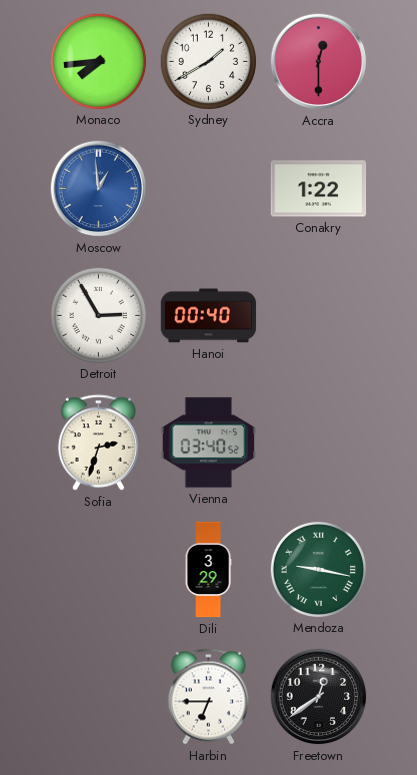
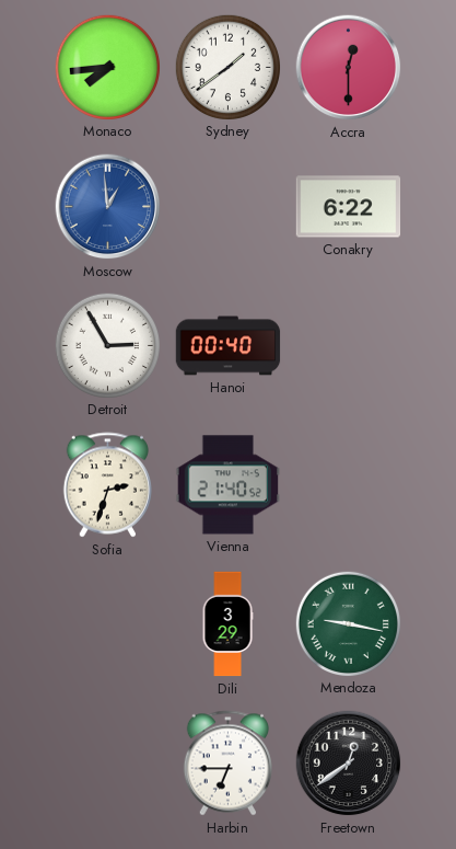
Sydney: 1:40 -> 1:39 (227, 67)
Conakry: 1:22 -> 6:22 (349, 207)
Vienna: 03:40 -> 21:40 (229, 485)
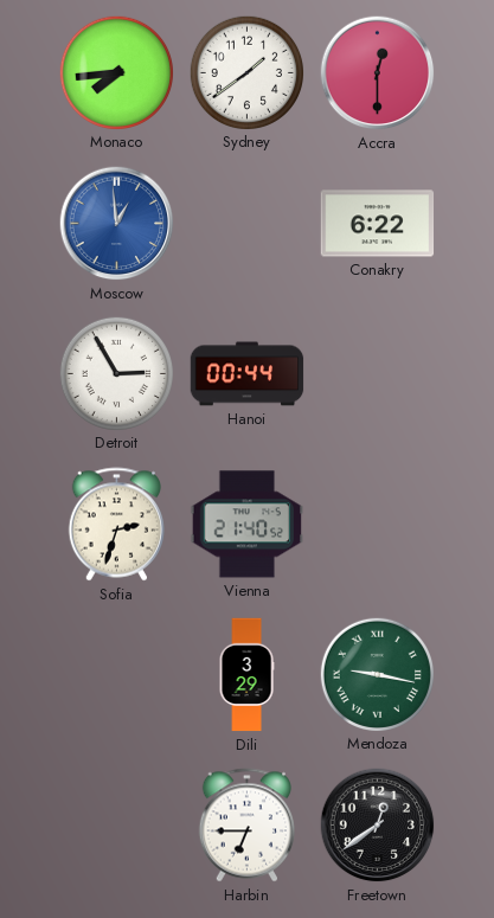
Hanoi: 00:40 -> 00:44 (248, 374)
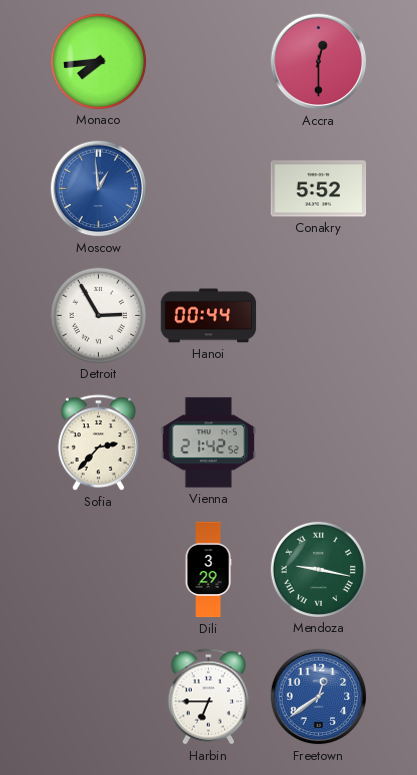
Sydney: 1:39 -> none (246, 72)
Conakry: 6:22 -> 5:52 (319, 189)
Sofia: 2:33 -> 2:37 (98, 443)
Vienna: 21:40 -> 21:42 (209, 443)
Freetown dial: black -> blue (319, 697)
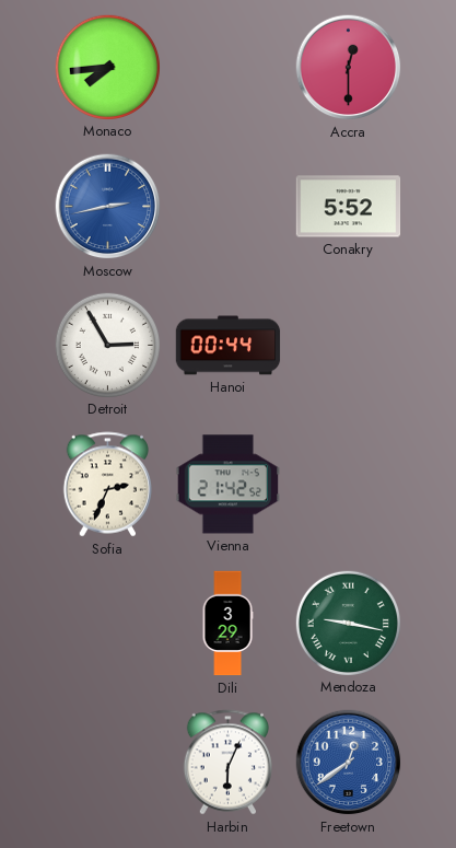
Moscow: 12:59 -> 2:43 (108, 207)
Sofia: 2:37 -> 2:34 (107, 485)
Harbin: 6:45 -> 6:04 (227, 763)
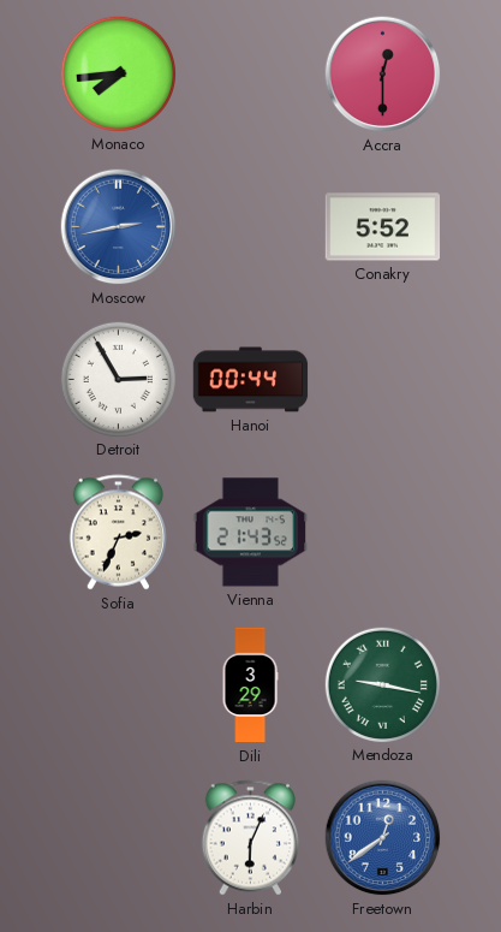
Vienna: 21:42 -> 21:43 (251, 533)
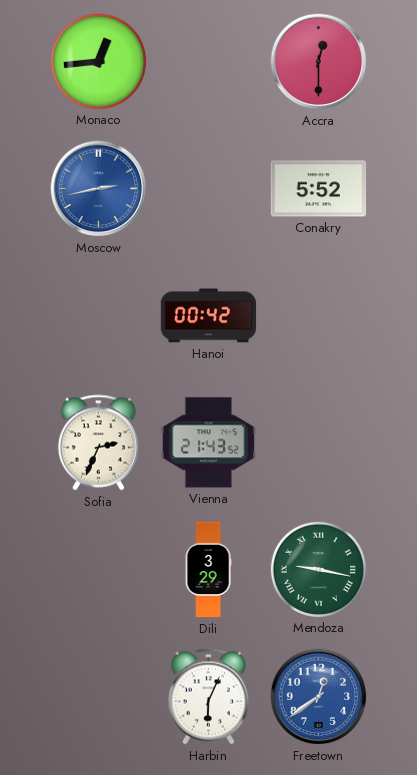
Monaco: 7:44 -> 12:44 (98, 61)
Detroit: 2:55 -> none (118, 379)
Hanoi: 00:44 -> 00:42 (209, 316)
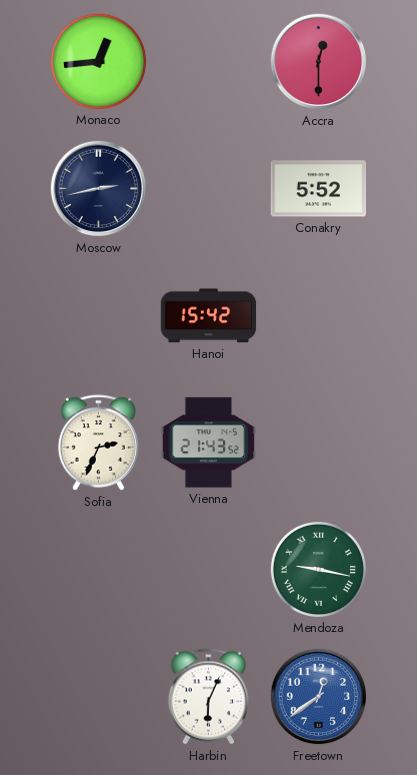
Moscow dial: blue -> navy (99, 189)
Hanoi: 00:42 -> 15:42 (209, 316)
Dili: 3:29 -> none (208, 570)
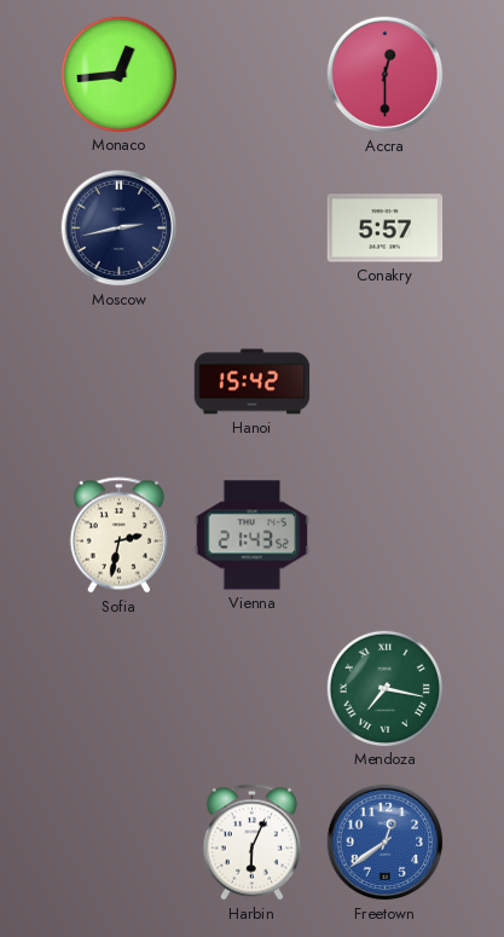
Conakry: 5:52 -> 5:57 (386, 229)
Sofia: 2:34 -> 2:32 (118, 536)
Mendoza: 9:17 -> 7:17 (384, 688)
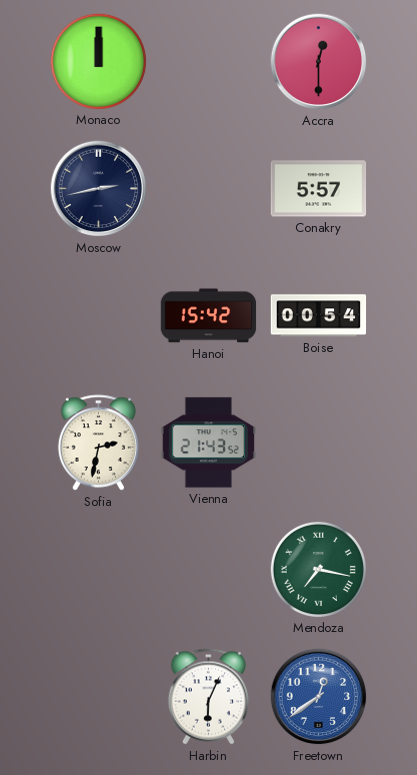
Monaco: 12:44 -> 12:00 (98, 61)
Boise: none -> 00:54 (319, 316)
